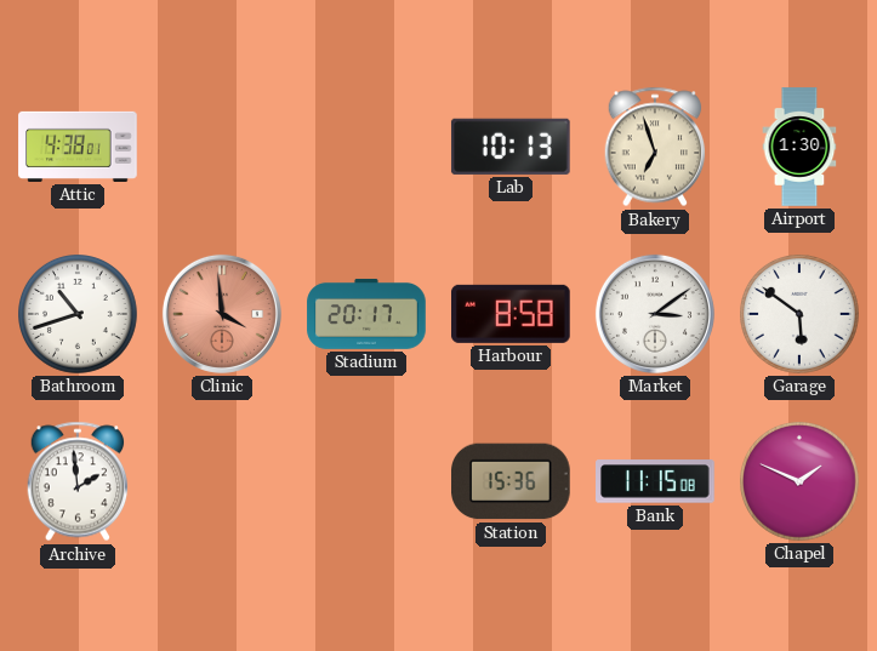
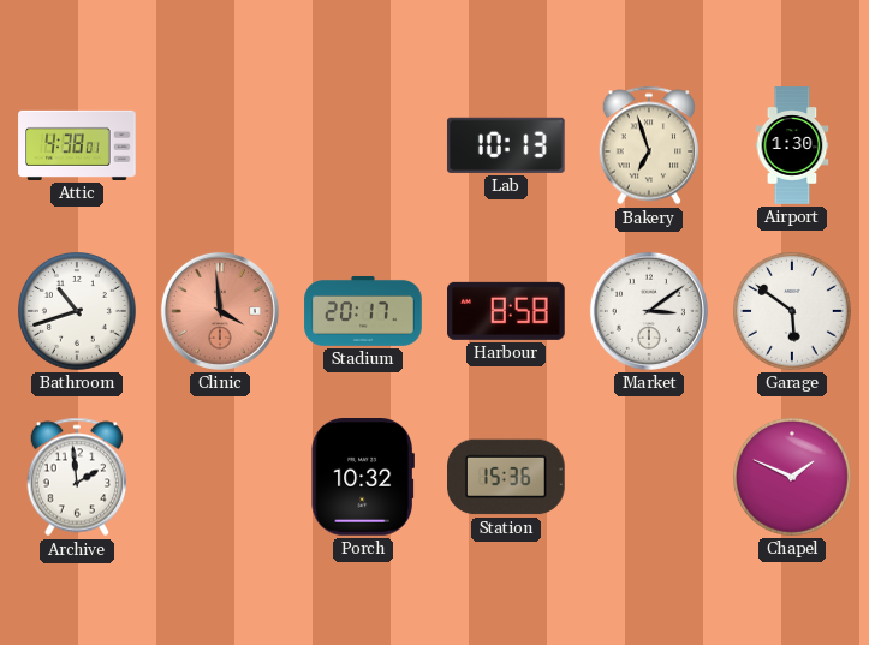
Porch: none -> 10:32 (362, 478)
Bank: 11:15 -> none (655, 481)
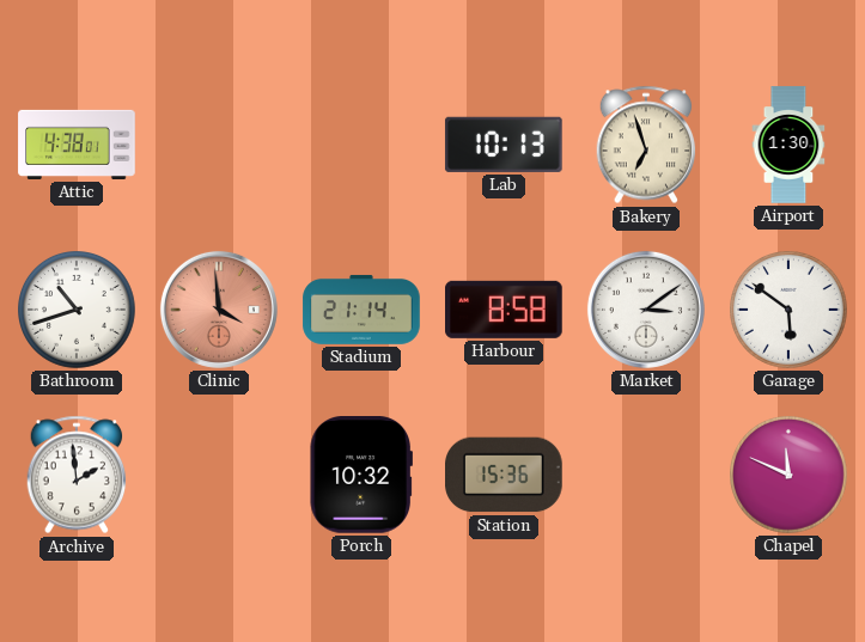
Stadium: 20:17 -> 21:14 (361, 310)
Chapel: 1:49 -> 11:49 (790, 476)
